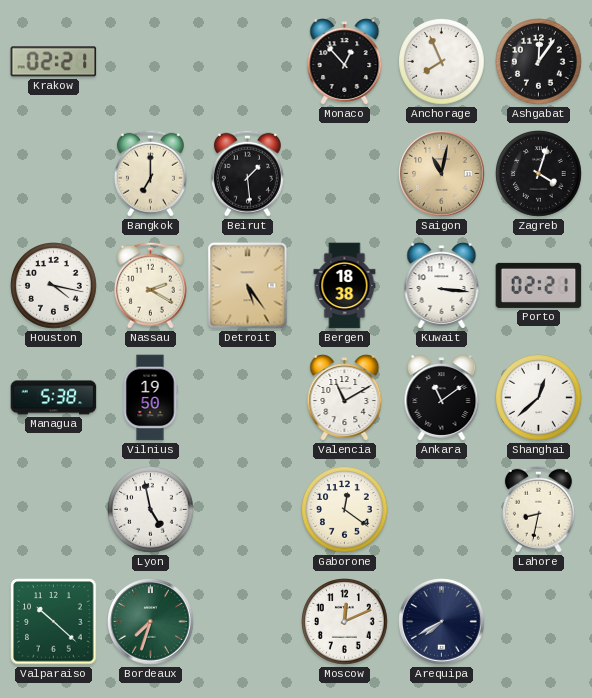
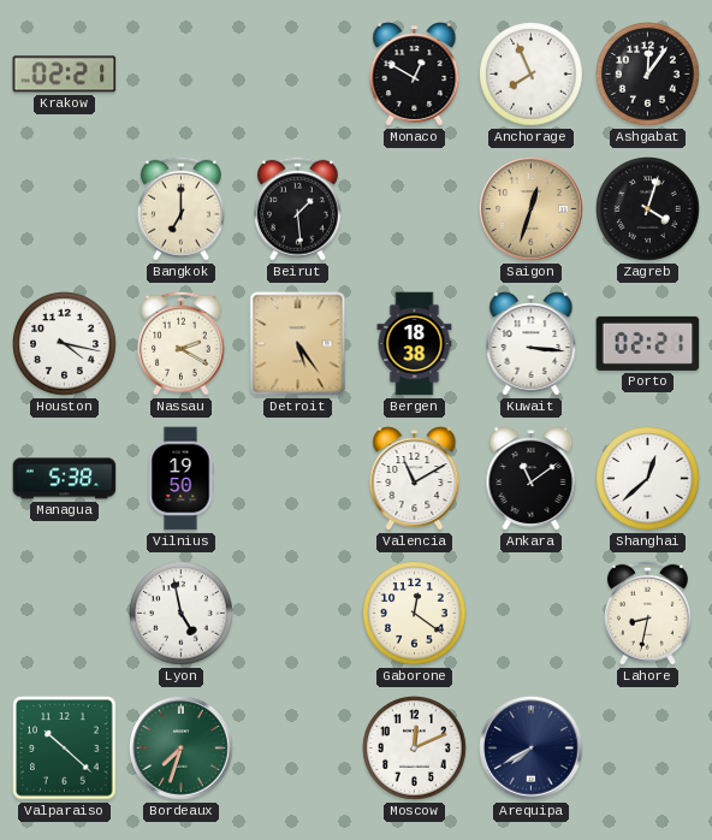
Monaco: 12:53 -> 12:50 (415, 75)
Saigon: 11:02 -> 12:33 (532, 209)
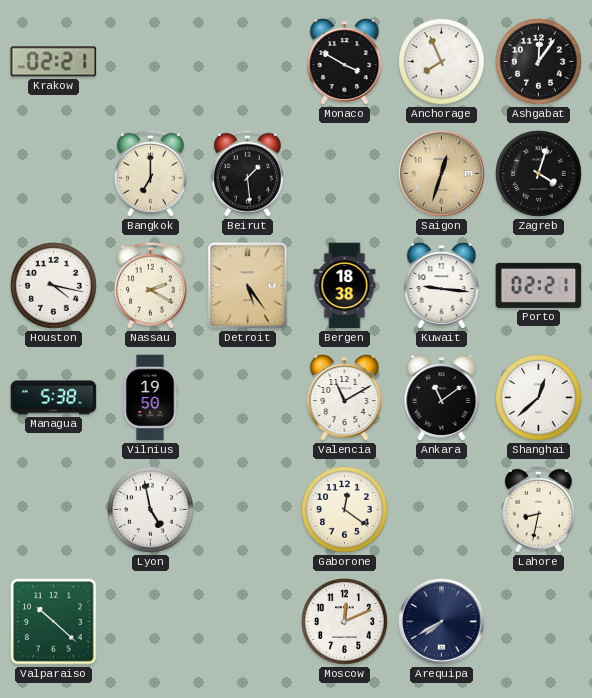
Monaco: 12:50 -> 3:50 (345, 62)
Kuwait: 3:16 -> 9:16 (442, 286)
Bordeaux: 7:33 -> none (182, 749)
